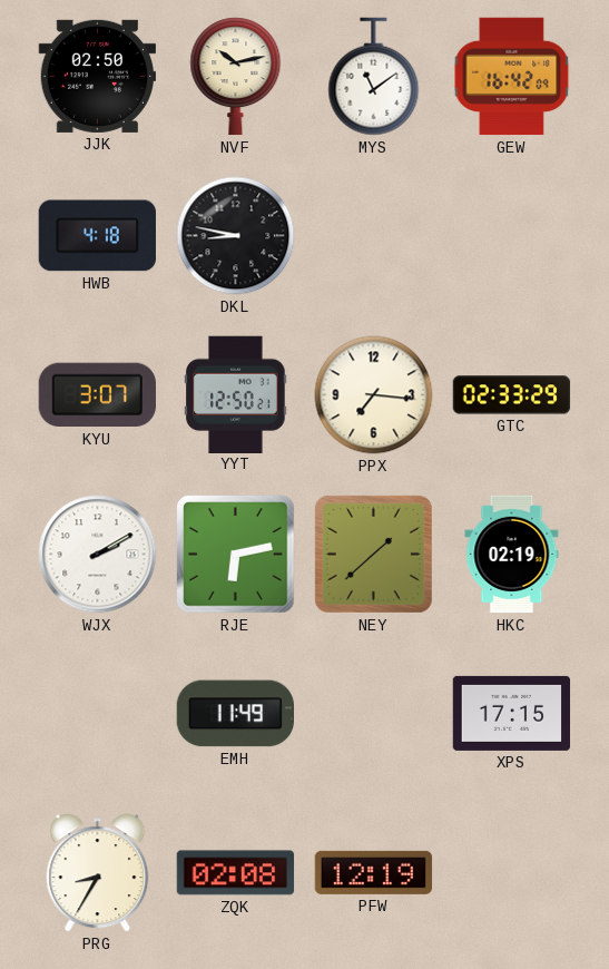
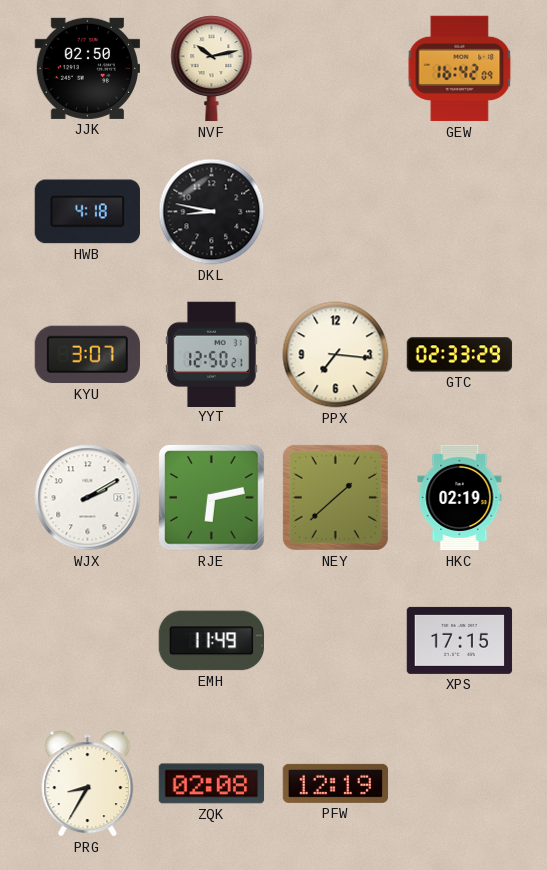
MYS: 11:09 -> none (374, 77)
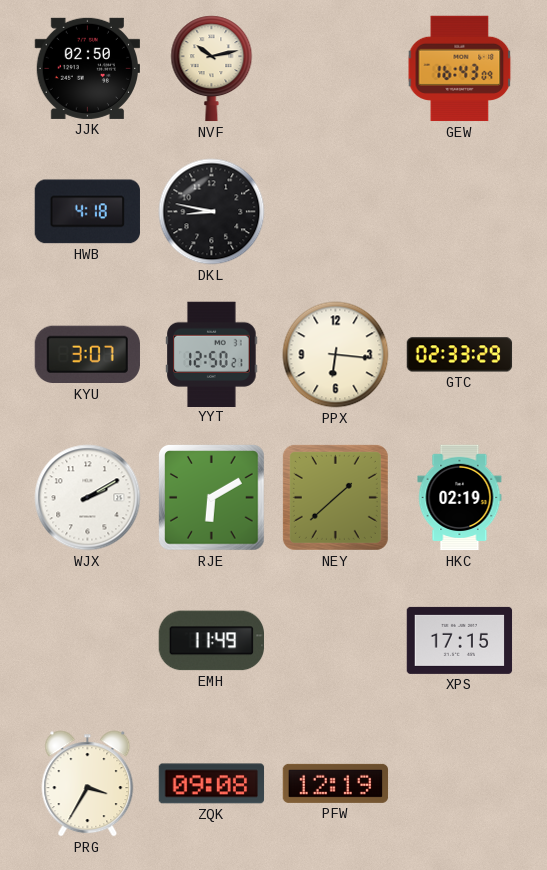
GEW: 16:42 -> 16:43 (460, 69)
PPX: 7:16 -> 6:16 (336, 355)
RJE: 6:13 -> 6:10 (212, 498)
PRG: 8:35 -> 3:35 (88, 784)
ZQK: 02:08 -> 09:08 (212, 784)
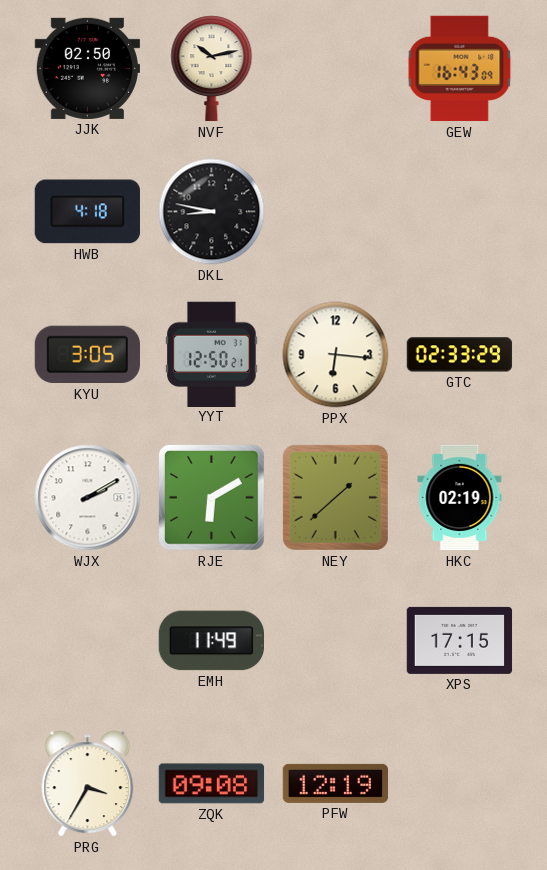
KYU: 3:07 -> 3:05 (87, 355)
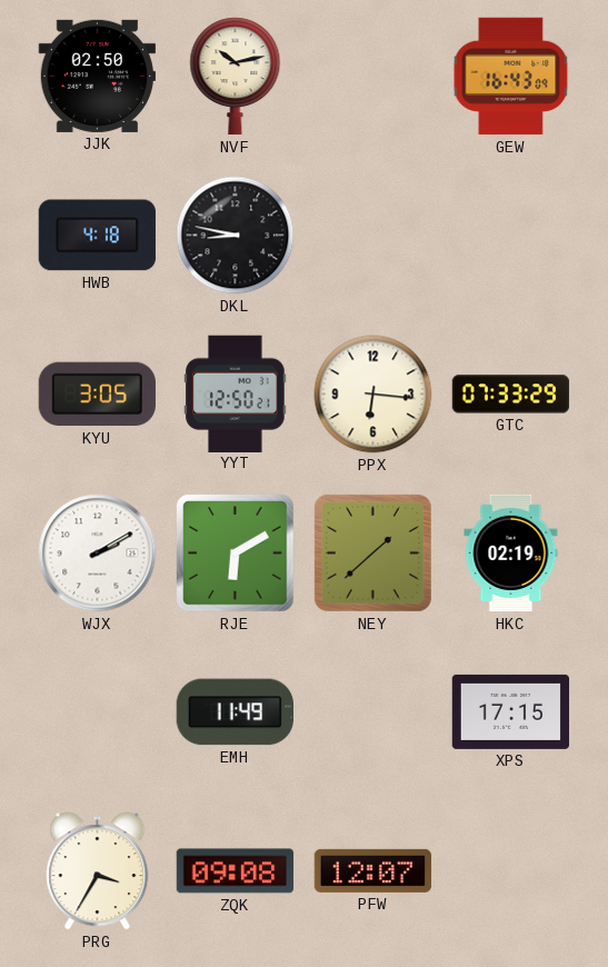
GTC: 02:33 -> 07:33 (511, 395)
PFW: 12:19 -> 12:07 (373, 870)
